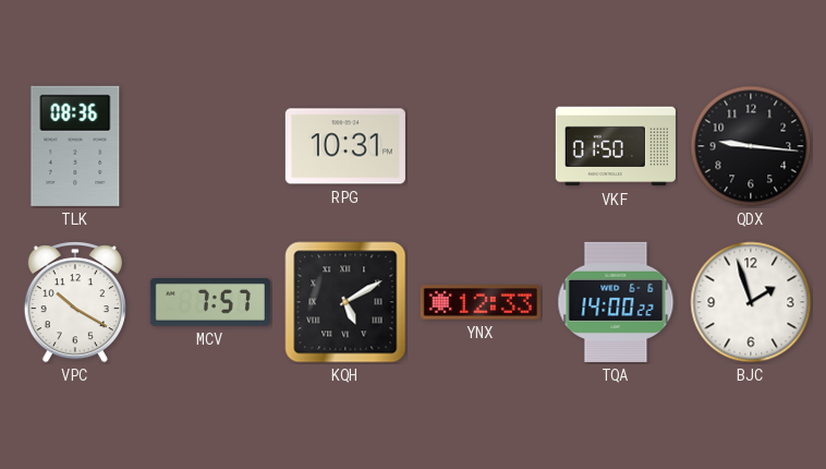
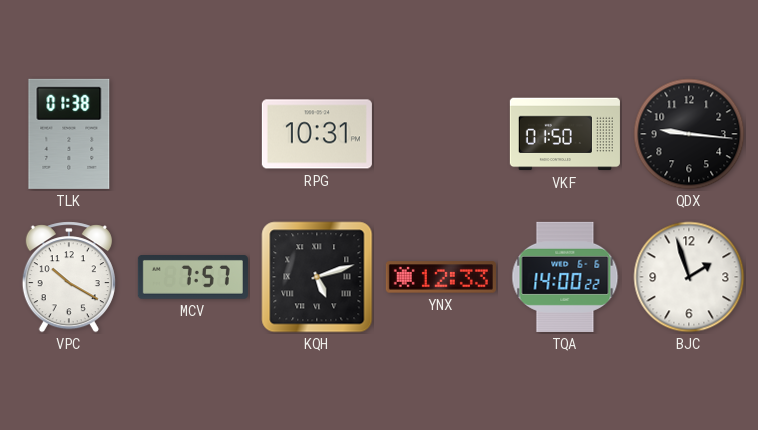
TLK: 08:36 -> 01:38 (69, 134)
KQH: 5:10 -> 5:12 (317, 277)
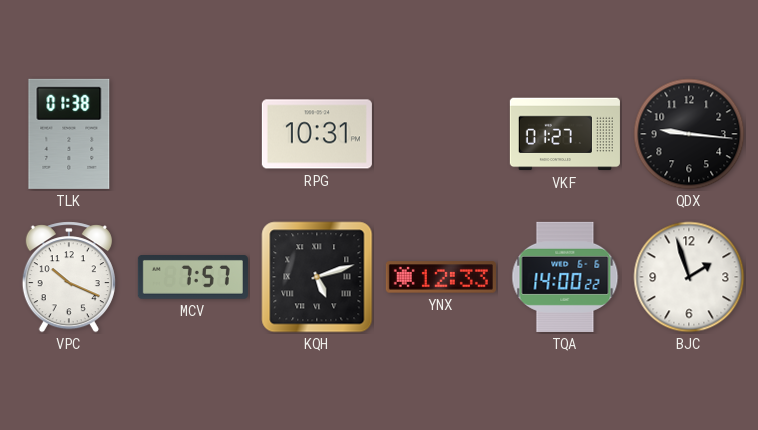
VKF: 01:50 -> 01:27 (565, 134)
VPC: 10:20 -> 10:19 (69, 277)
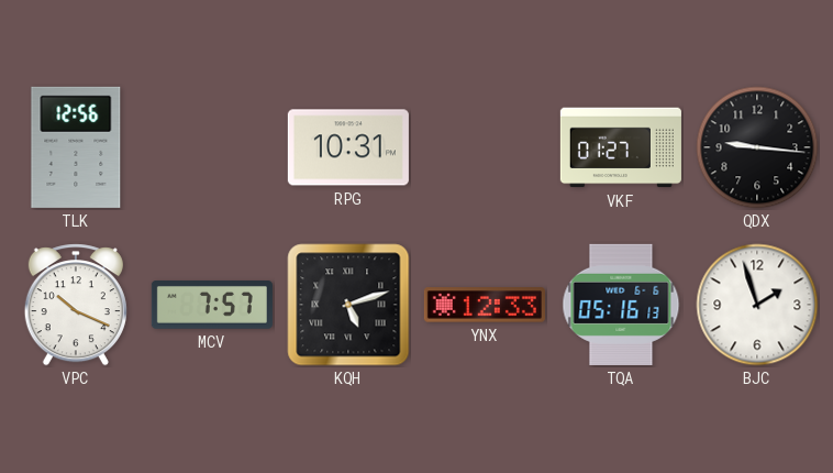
TLK: 01:38 -> 12:56 (76, 147)
TQA: 14:00 -> 05:16 (621, 305)
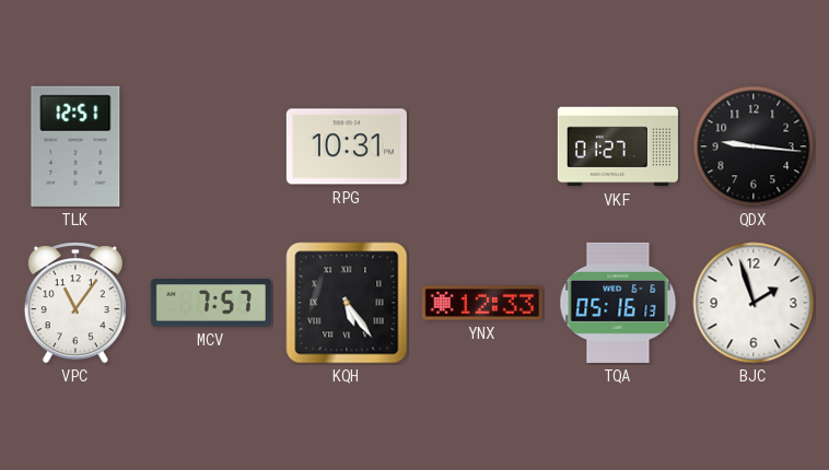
TLK: 12:56 -> 12:51 (75, 146)
VPC: 10:19 -> 11:06 (75, 303)
KQH: 5:12 -> 5:24 (347, 303)
